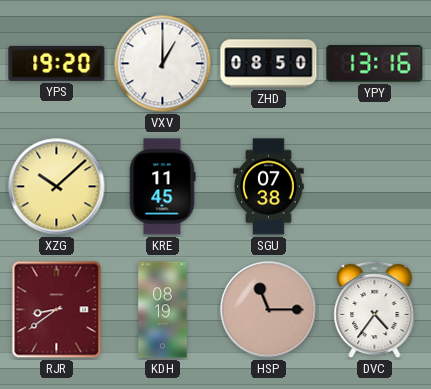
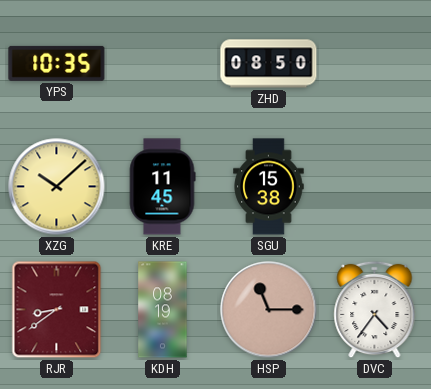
YPS: 19:20 -> 10:35 (57, 63)
VXV: 1:00 -> none (163, 64)
YPY: 13:16 -> none (375, 64)
SGU: 07:38 -> 15:38 (269, 187)
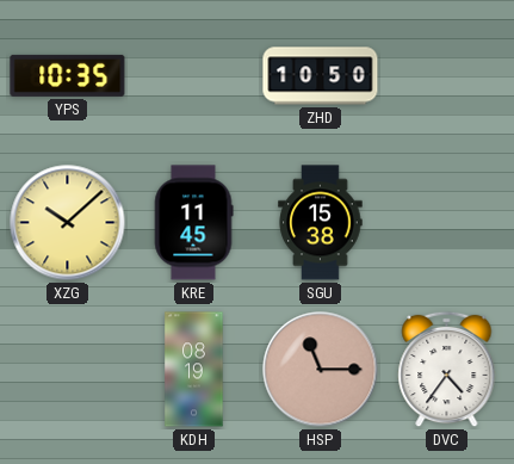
ZHD: 08:50 -> 10:50 (321, 76)
RJR: 8:39 -> none (57, 310)
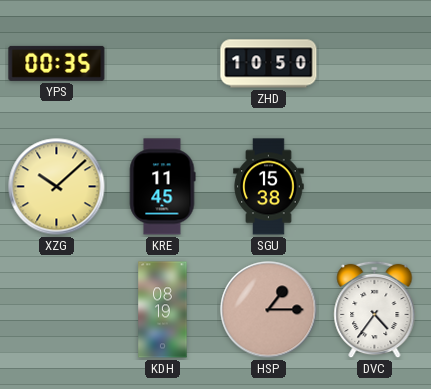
YPS: 10:35 -> 00:35 (57, 63)
HSP: 11:15 -> 1:15 (269, 310)
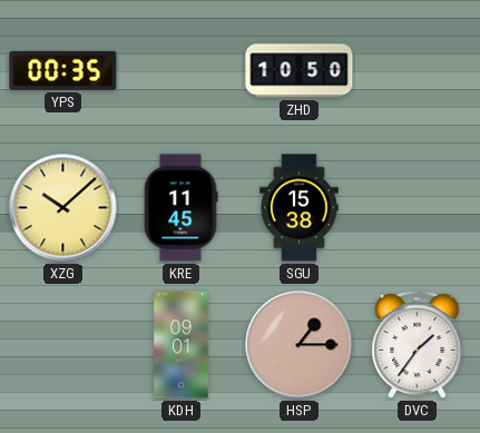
KDH: 08:19 -> 09:01 (182, 345)
DVC: 4:36 -> 1:36 (418, 345)
